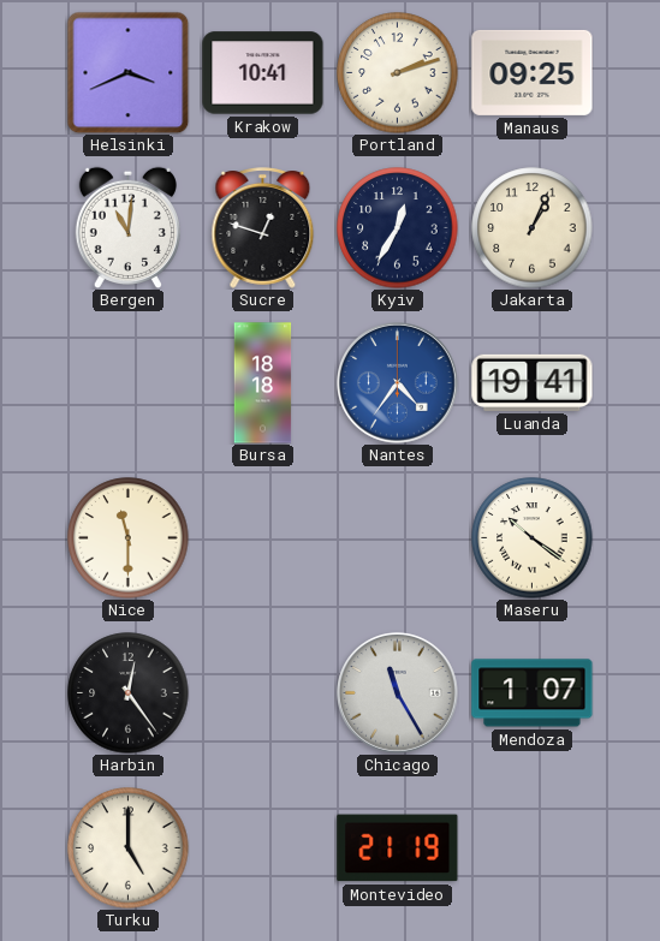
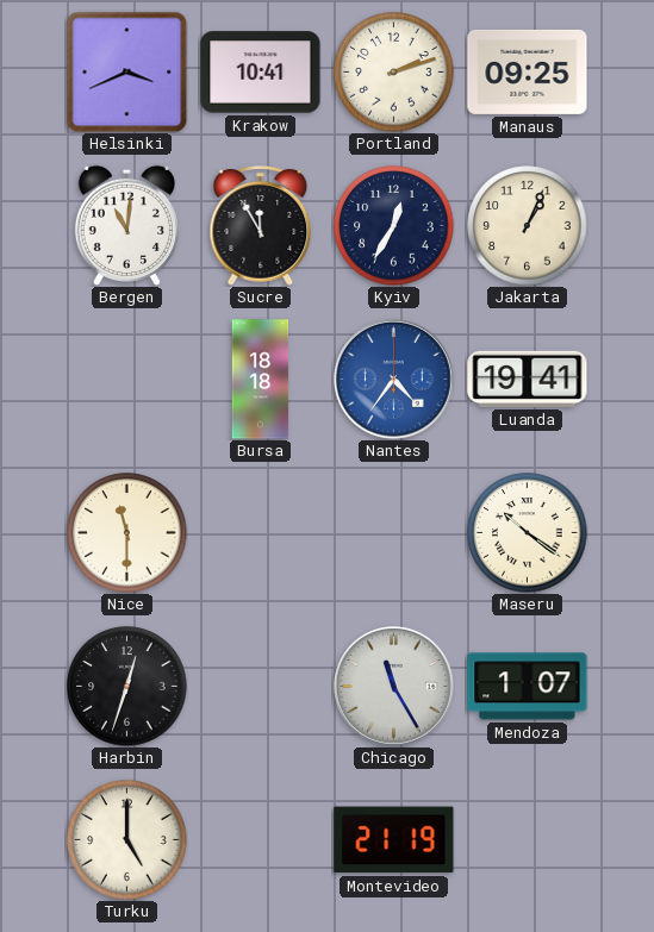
Sucre: 12:48 -> 11:55 (261, 226)
Harbin: 12:24 -> 12:33 (127, 687)
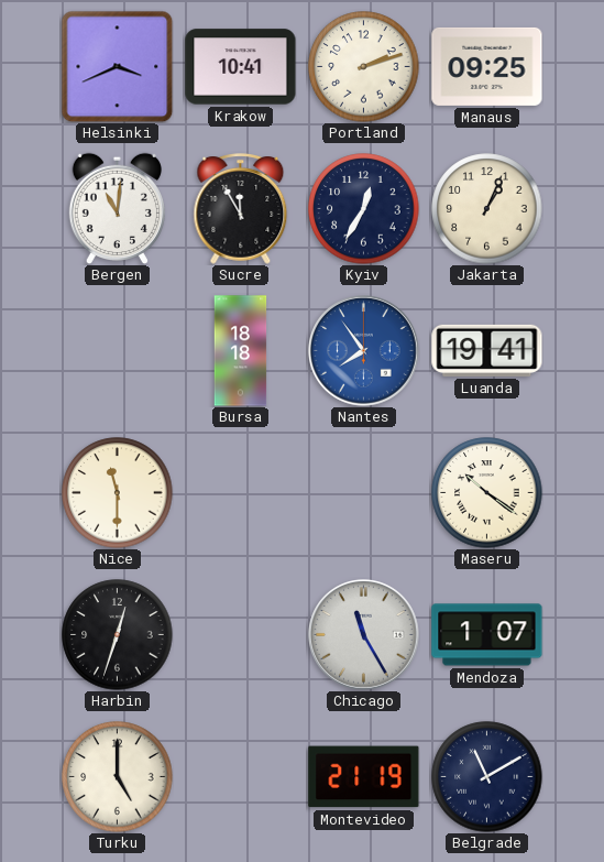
Nantes: 4:36 -> 7:54 (364, 351)
Belgrade: none -> 11:10 (487, 777)
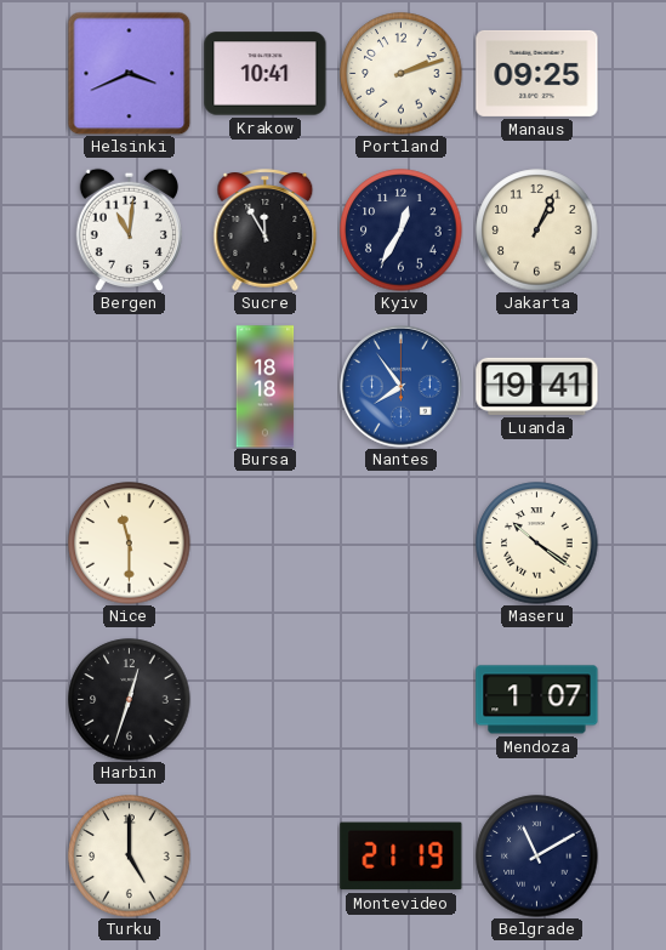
Chicago: 11:25 -> none (364, 635)
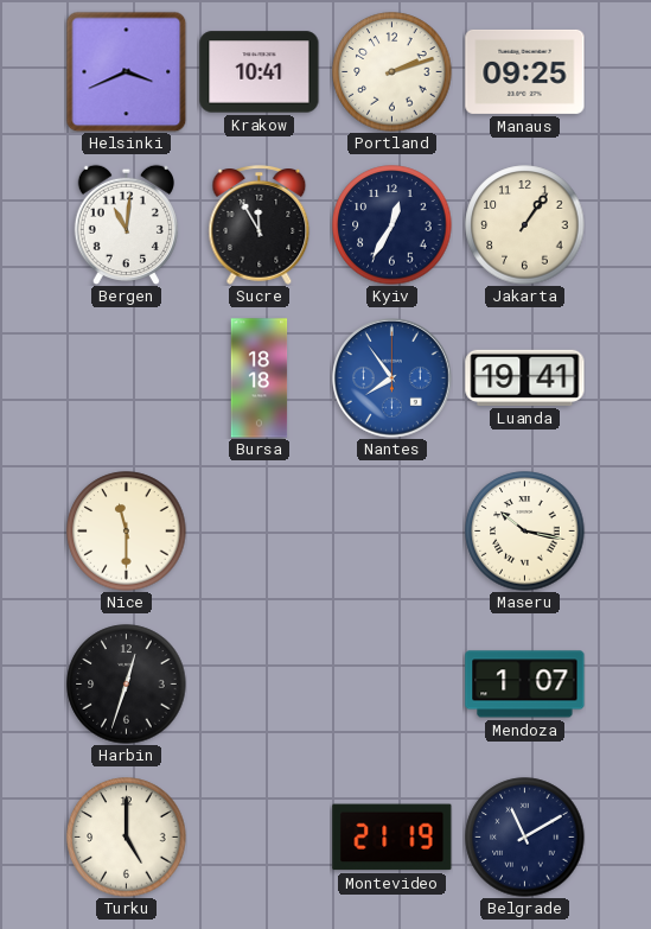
Jakarta: 1:04 -> 1:06 (525, 225)
Maseru: 10:21 -> 10:17 (525, 532)
